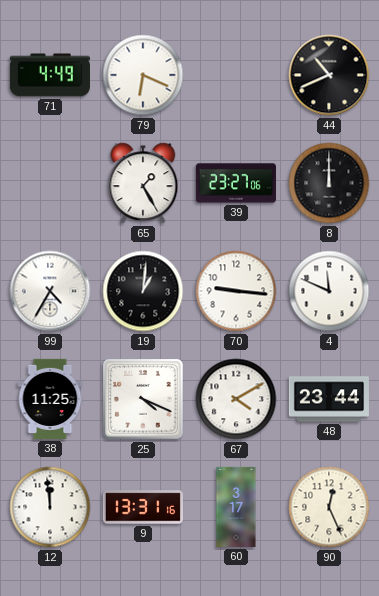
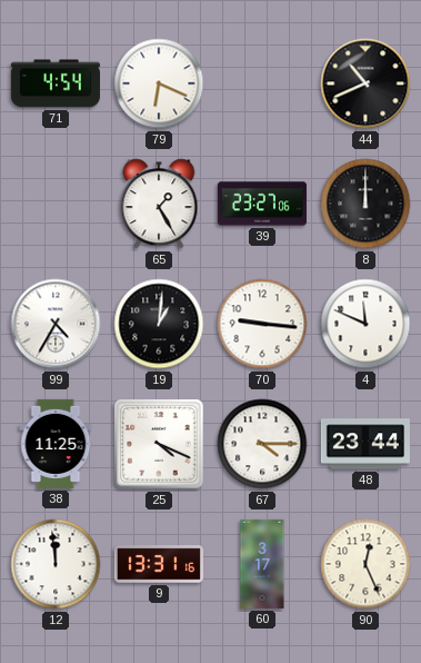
71: 4:49 -> 4:54 (56, 83)
67: 4:10 -> 4:15 (262, 444)
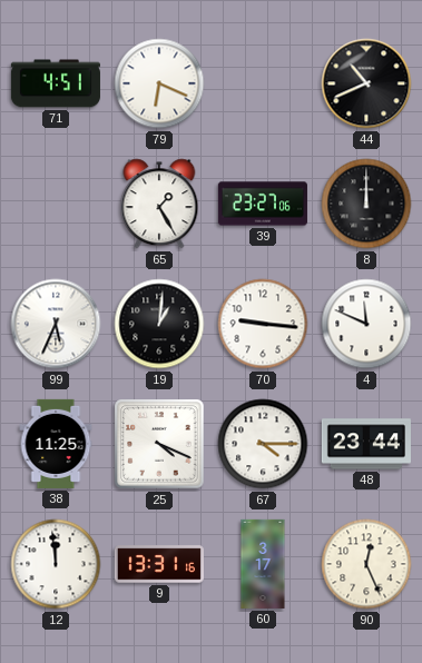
71: 4:54 -> 4:51 (56, 83)
99: 4:35 -> 5:34 (56, 324)
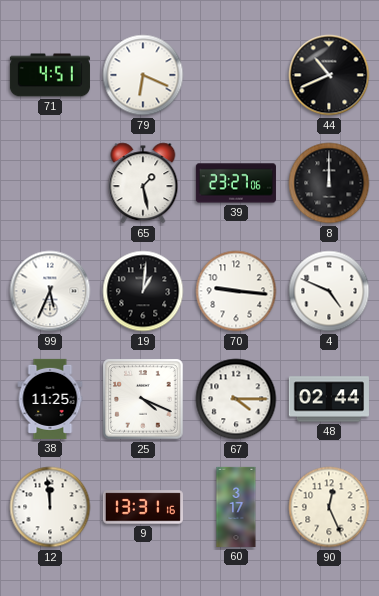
65: 1:25 -> 1:28 (143, 183)
4: 11:49 -> 4:49 (329, 291)
48: 23:44 -> 02:44 (329, 399)
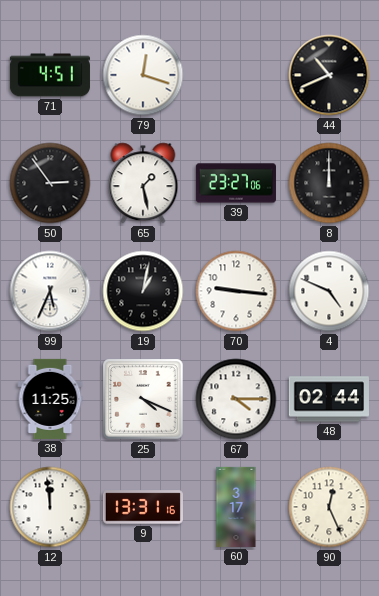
79: 6:19 -> 12:18 (143, 75)
50: none -> 2:54 (50, 183)
19: 1:01 -> 1:02 (143, 291)
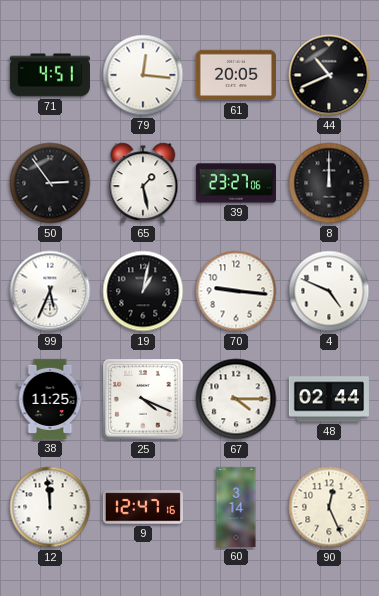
79: 12:18 -> 12:16 (143, 75)
61: none -> 20:05 (236, 75)
9: 13:31 -> 12:47 (143, 507)
60: 3:17 -> 3:14 (236, 507)
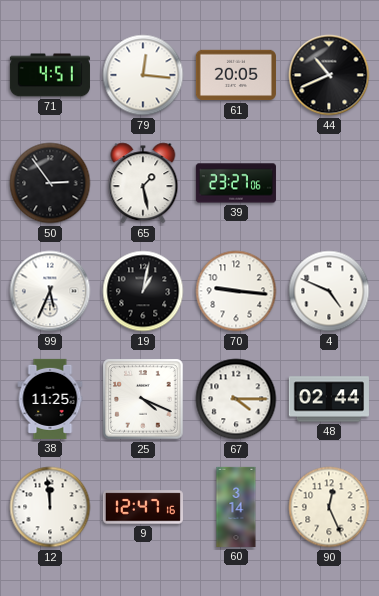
8: 12:00 -> none (329, 183)
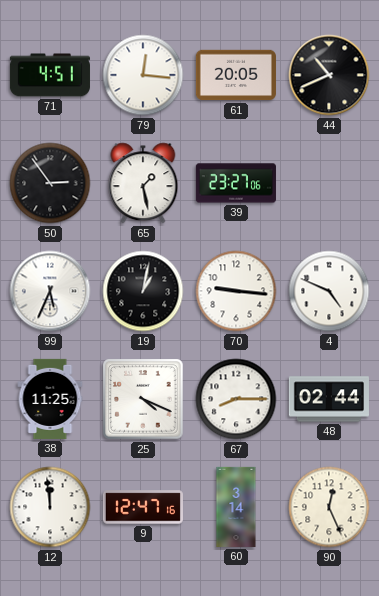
67: 4:15 -> 8:15 (236, 399)
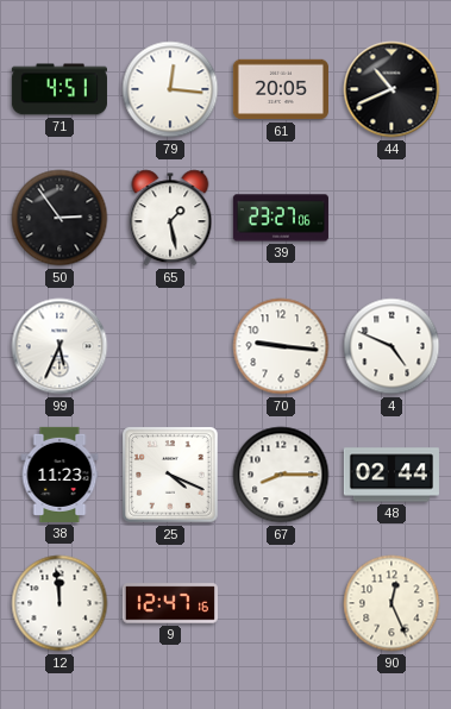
19: 1:02 -> none (143, 291)
38: 11:25 -> 11:23 (59, 475)
60: 3:14 -> none (236, 507)
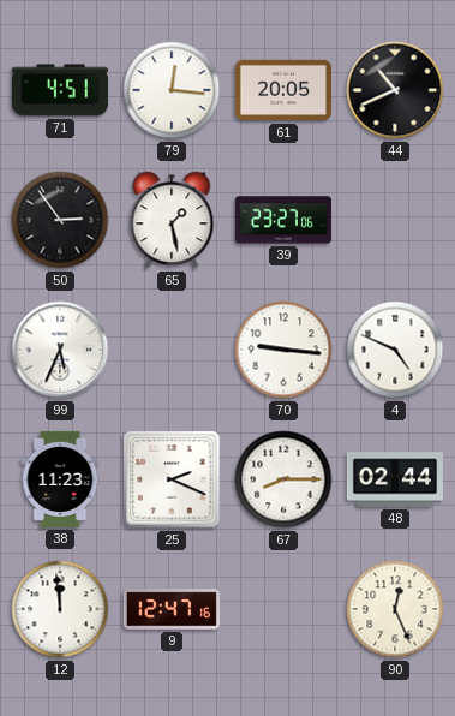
25: 4:19 -> 2:19 (172, 479)
